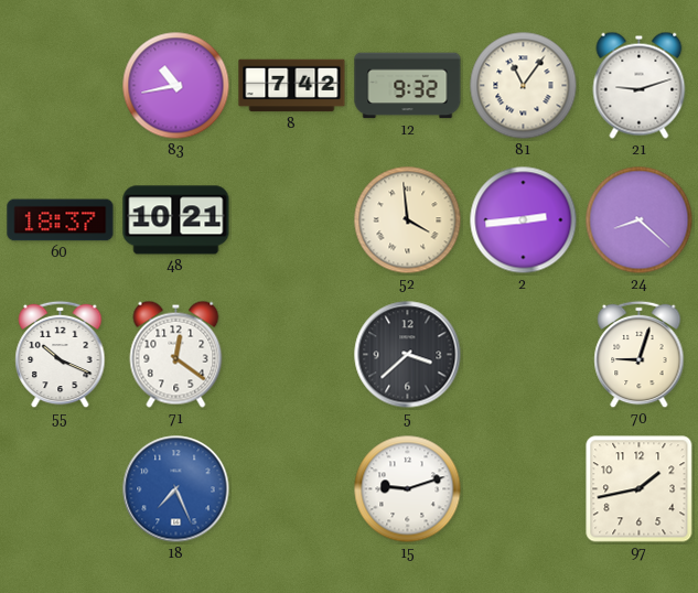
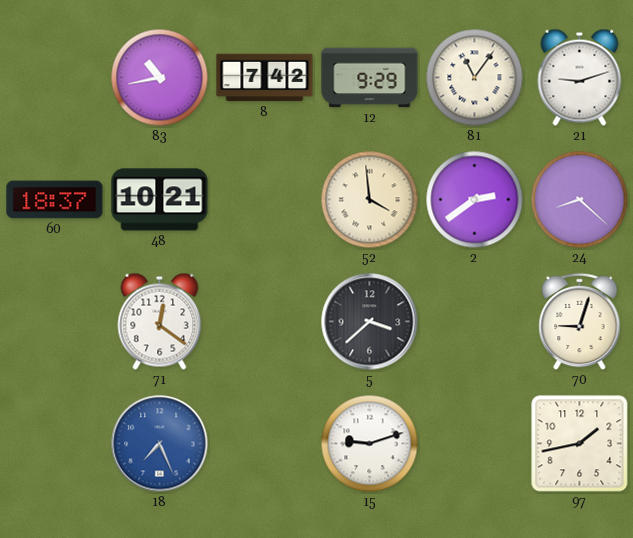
12: 9:32 -> 9:29 (370, 78)
2: 2:44 -> 2:39 (475, 200)
55: 10:19 -> none (61, 355)
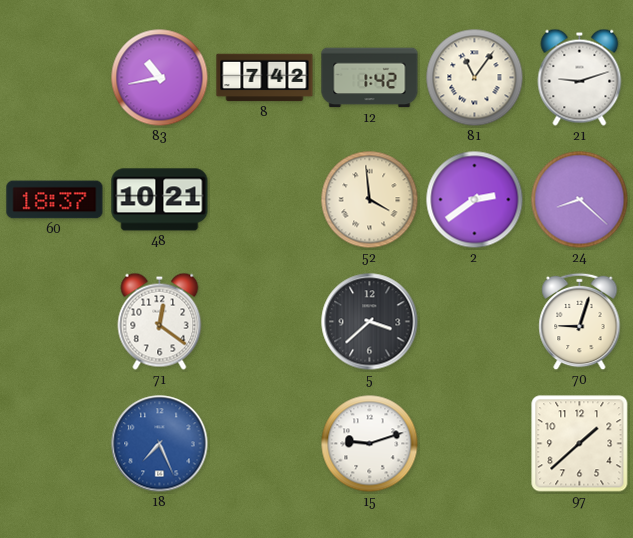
12: 9:29 -> 1:42 (370, 78)
97: 1:43 -> 1:38 (580, 444)
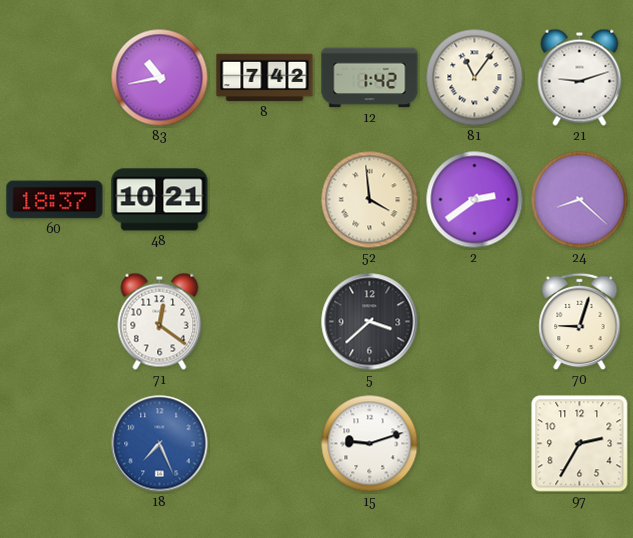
97: 1:38 -> 2:35 (580, 444)
